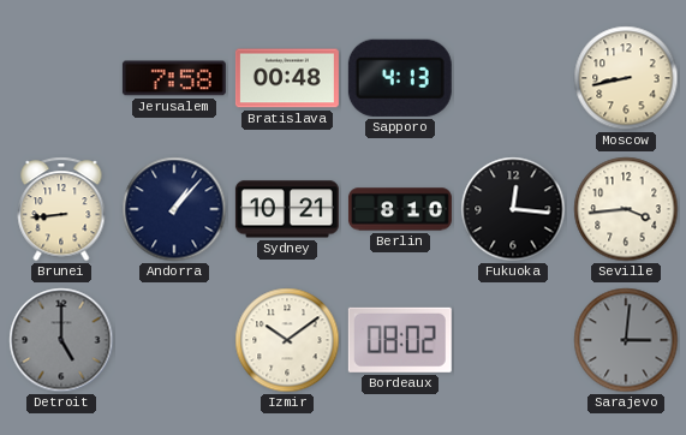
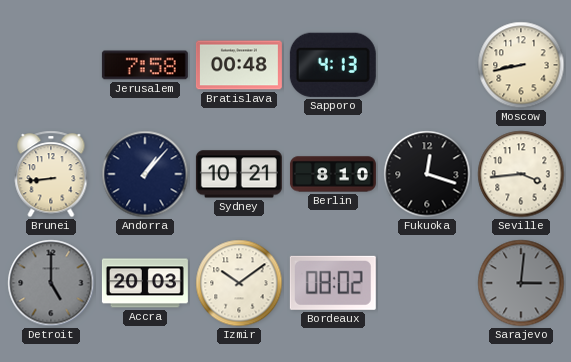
Fukuoka: 12:16 -> 12:18 (427, 174)
Accra: none -> 20:03 (145, 283)
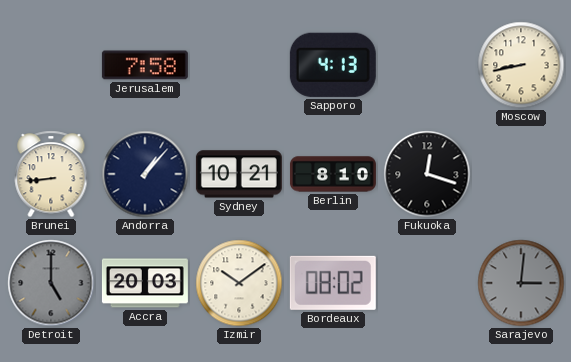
Bratislava: 00:48 -> none (239, 65)
Seville: 3:44 -> none (521, 174)
